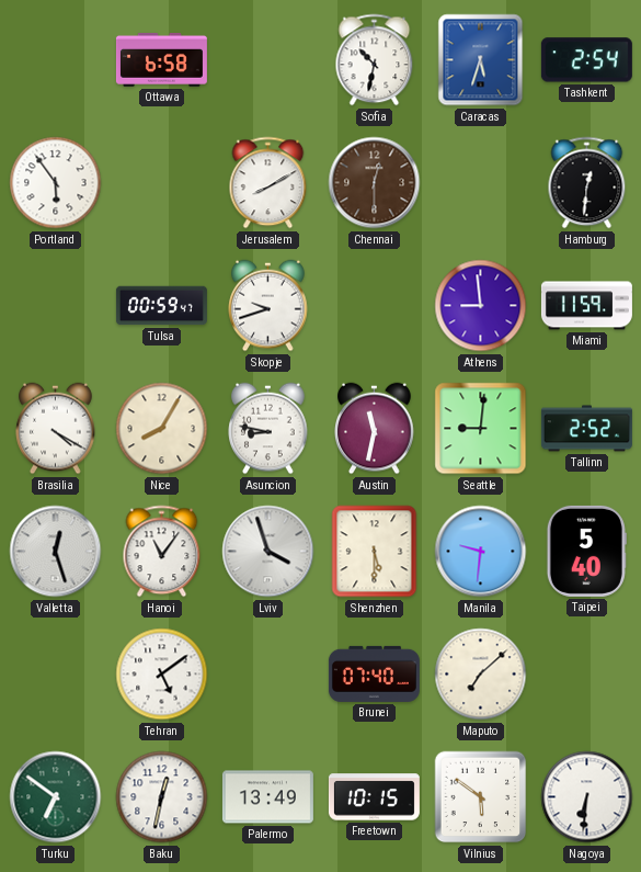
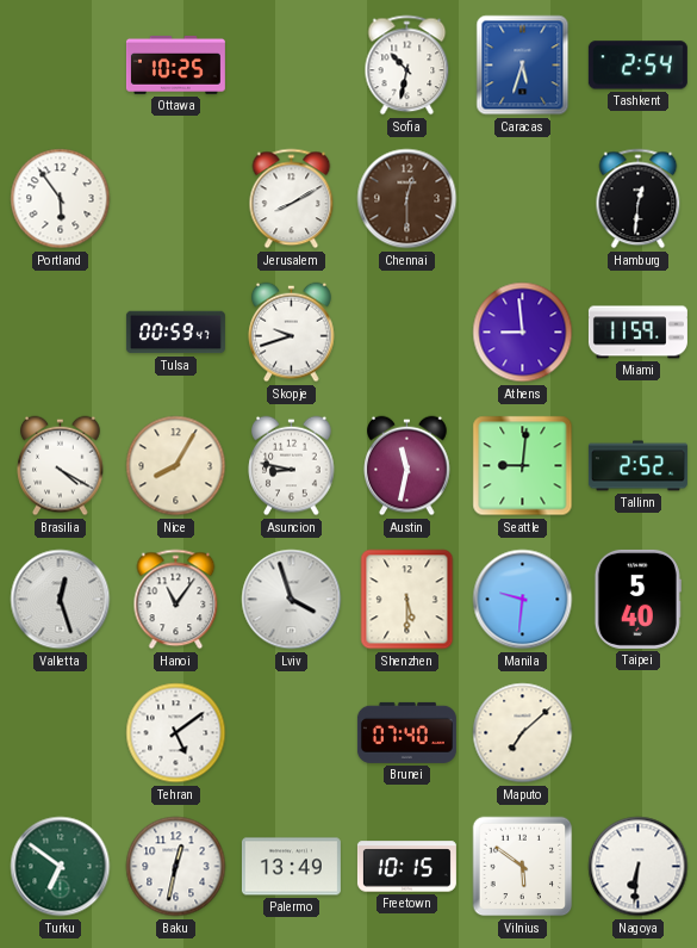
Ottawa: 6:58 -> 10:25 (175, 64)
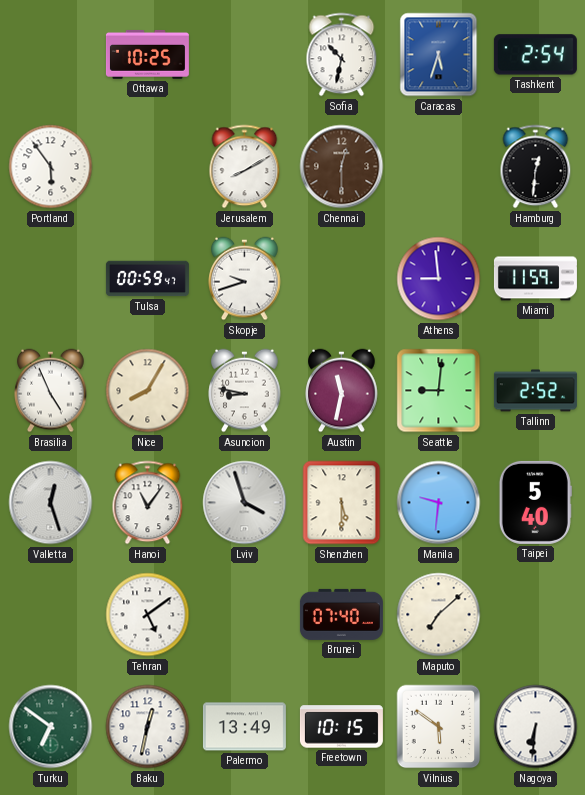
Brasilia: 4:20 -> 4:56 (51, 391)
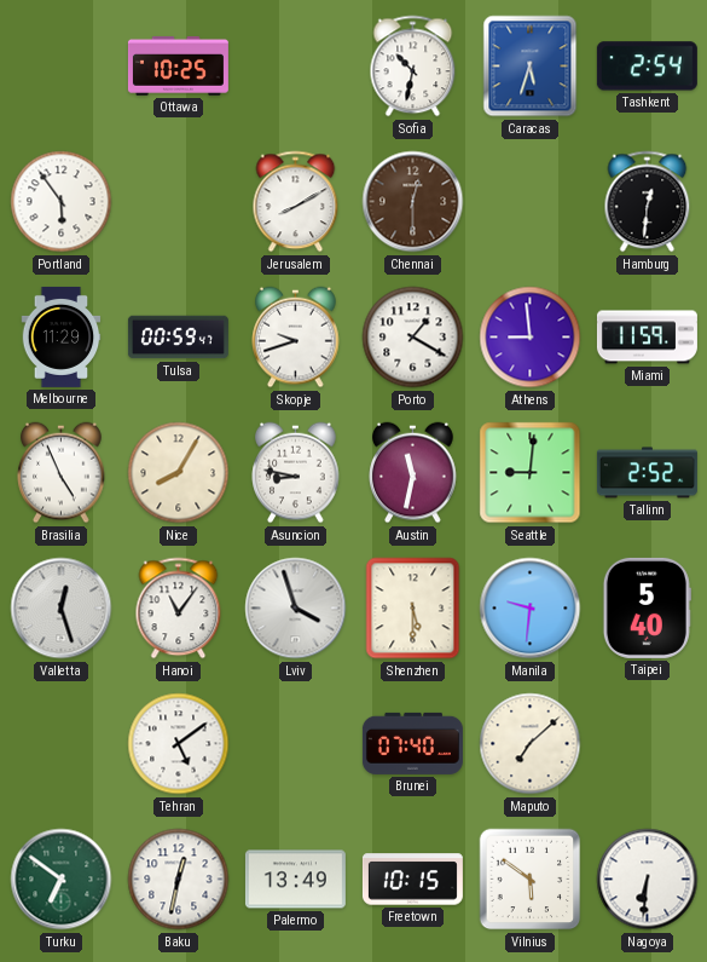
Melbourne: none -> 11:29 (62, 336)
Porto: none -> 1:20 (413, 338)
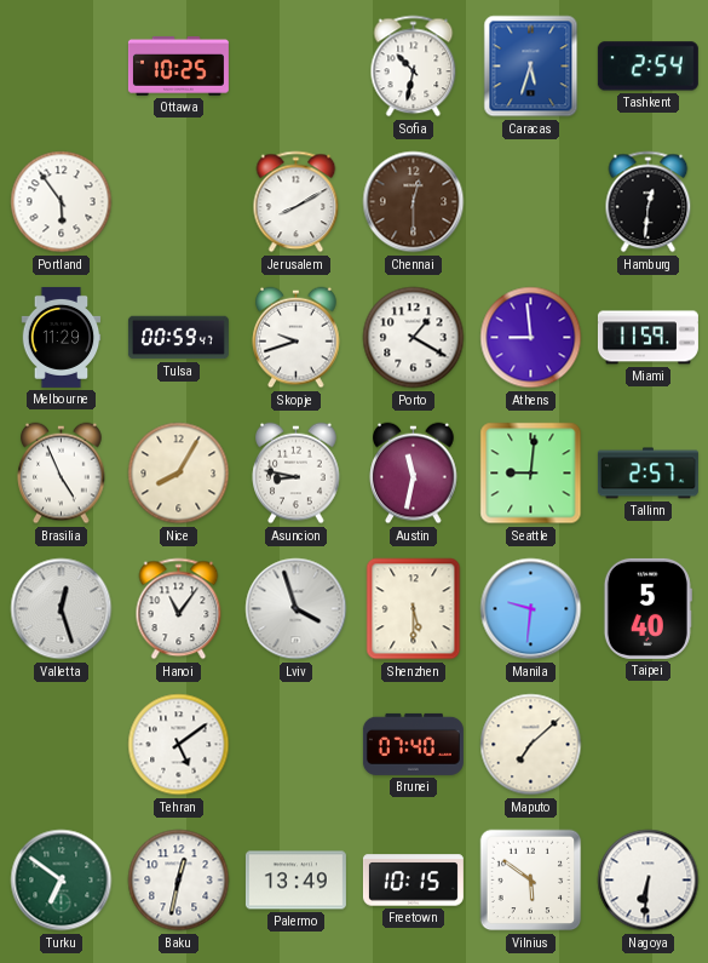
Tallinn: 2:52 -> 2:57 (647, 474)
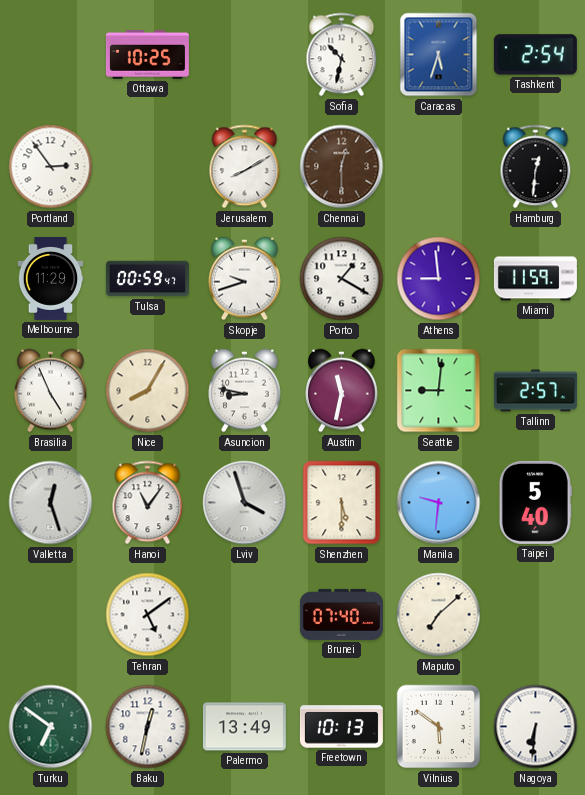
Portland: 5:54 -> 2:54 (51, 167)
Freetown: 10:15 -> 10:13 (341, 727)
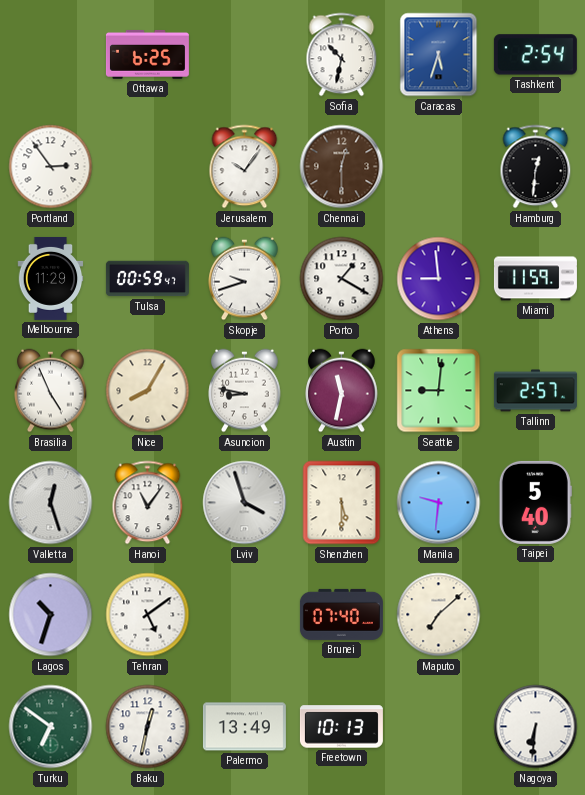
Ottawa: 10:25 -> 6:25 (147, 54)
Jerusalem: 8:10 -> 10:06 (245, 167)
Lagos: none -> 10:33 (51, 615)
Vilnius: 5:51 -> none (439, 727)
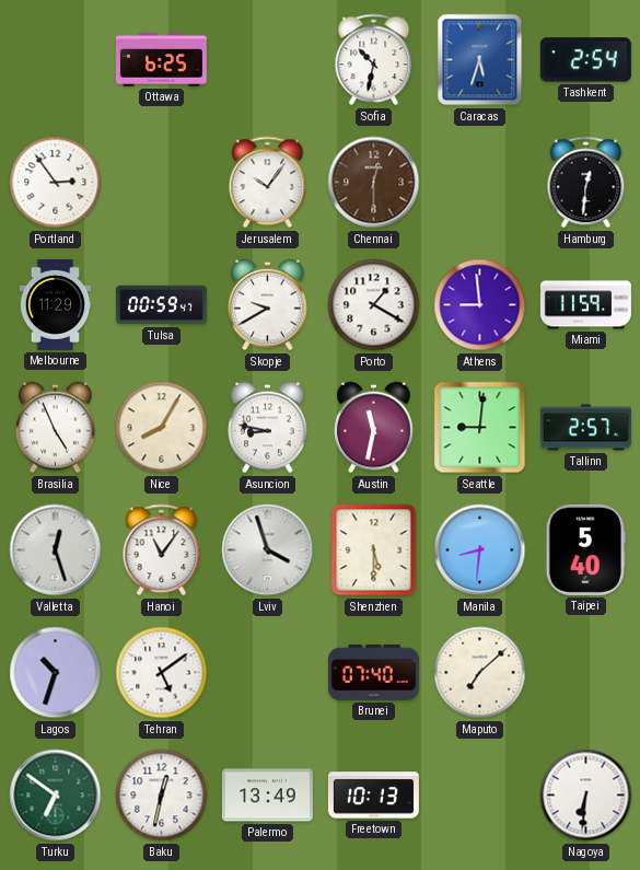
Skopje: 9:42 -> 9:40 (268, 305)
Manila: 9:31 -> 8:31 (480, 550)
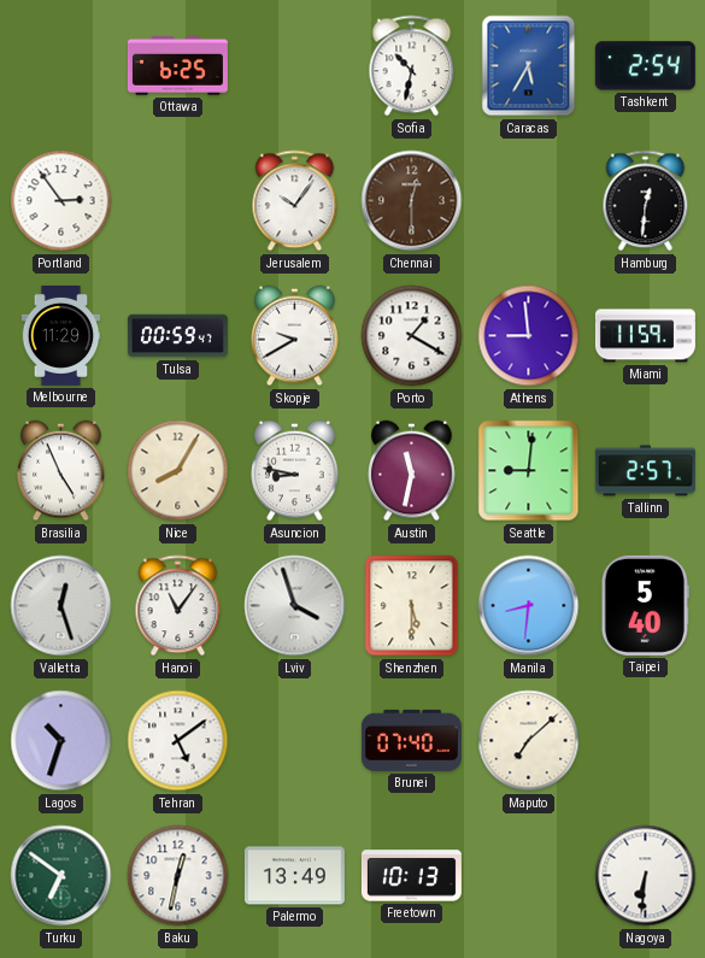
Caracas: 5:33 -> 5:35 (529, 66)
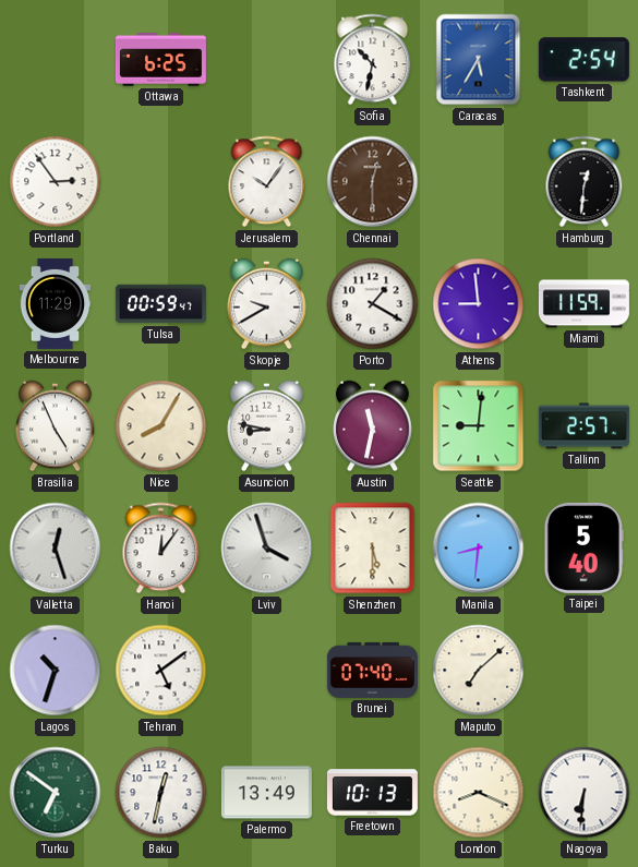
Hanoi: 11:06 -> 12:06 (161, 549)
London: none -> 8:19 (479, 793)
